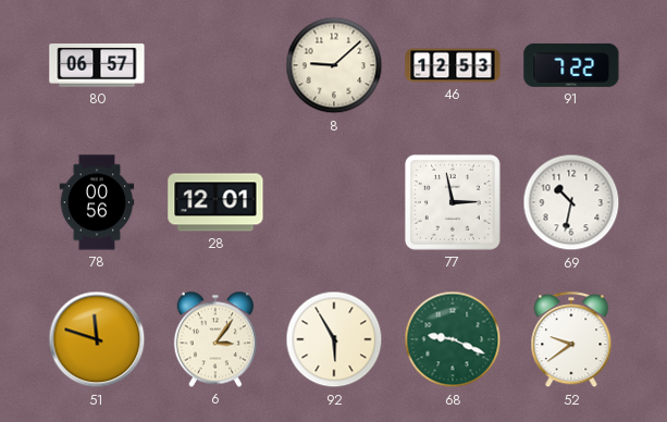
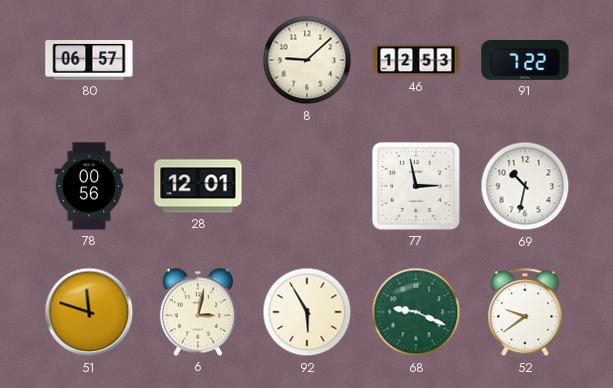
6: 3:06 -> 3:02 (197, 312)
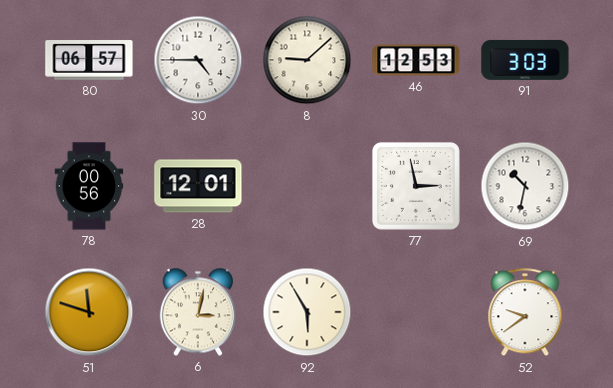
30: none -> 4:45 (198, 60)
91: 7:22 -> 3:03 (525, 60)
68: 9:19 -> none (416, 312)
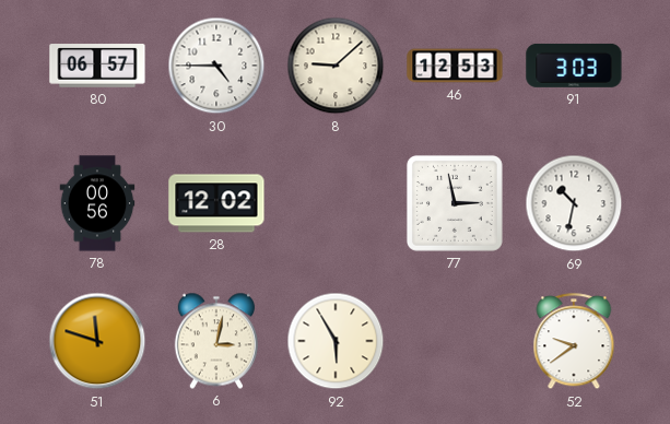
28: 12:01 -> 12:02 (216, 203)
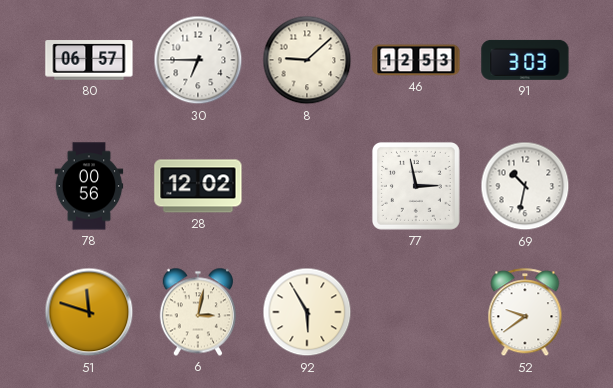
30: 4:45 -> 6:45 (198, 60)
